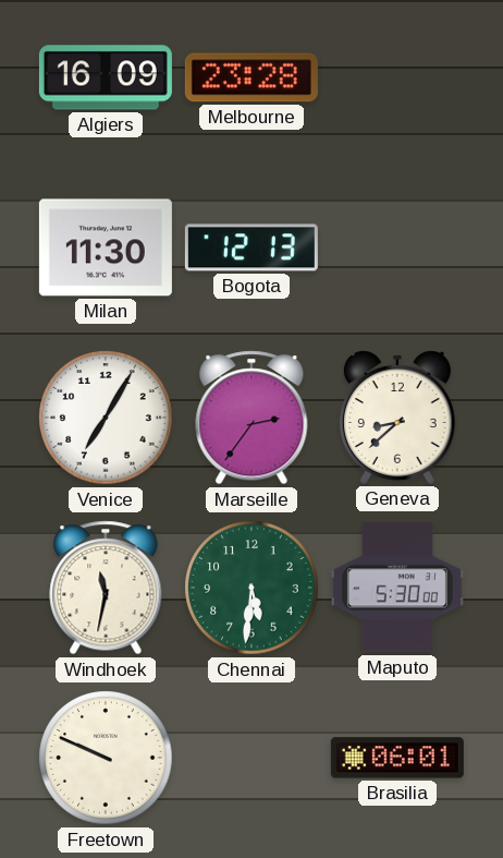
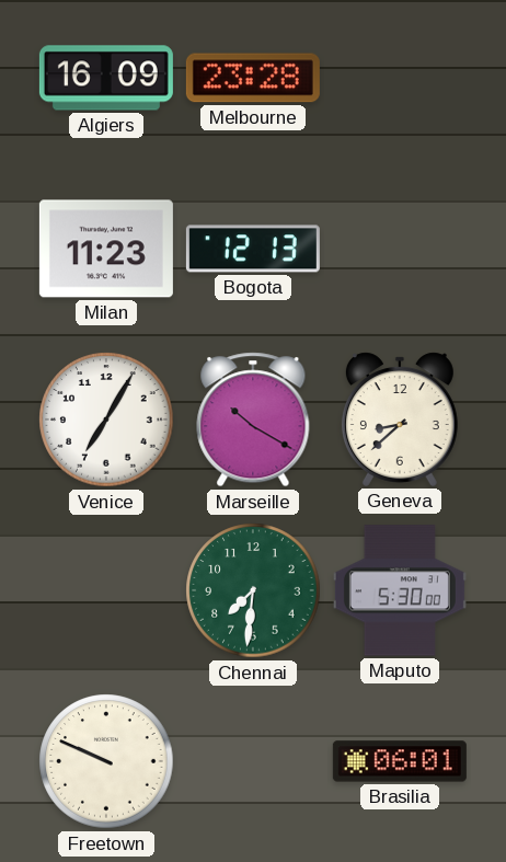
Milan: 11:30 -> 11:23 (106, 249)
Marseille: 2:36 -> 10:20 (253, 419)
Windhoek: 11:32 -> none (106, 588)
Chennai: 5:31 -> 7:31 (253, 590)
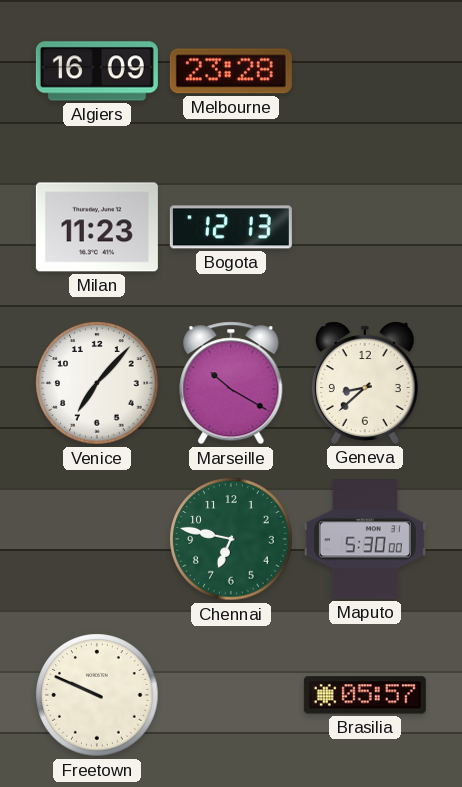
Venice: 7:05 -> 7:07 (97, 383)
Chennai: 7:31 -> 6:47 (231, 539)
Brasilia: 06:01 -> 05:57 (365, 695)
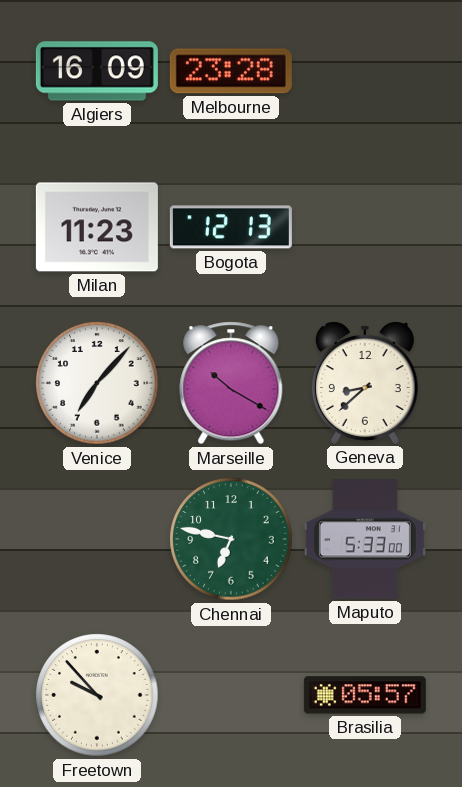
Maputo: 5:30 -> 5:33 (365, 539)
Freetown: 9:49 -> 9:53 (97, 695)
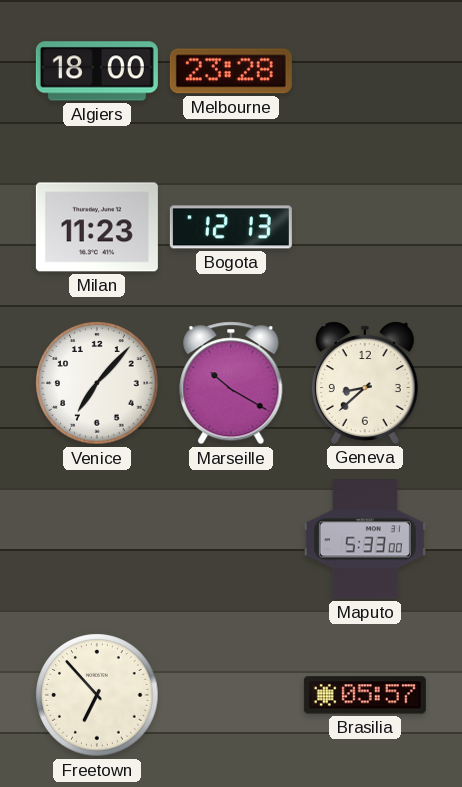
Algiers: 16:09 -> 18:00 (97, 71)
Chennai: 6:47 -> none (231, 539)
Freetown: 9:53 -> 6:53 (97, 695)
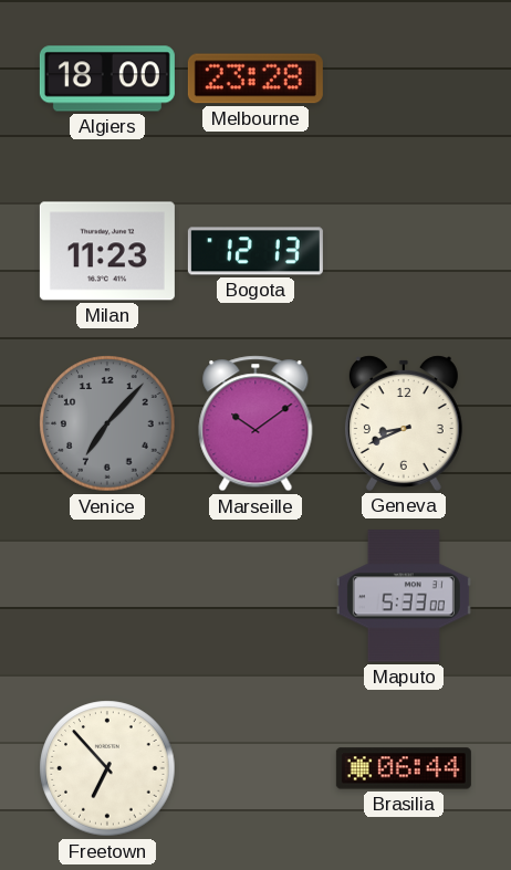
Venice dial: white -> grey (107, 423)
Marseille: 10:20 -> 10:09 (255, 423)
Geneva: 8:38 -> 8:41 (404, 423)
Brasilia: 05:57 -> 06:44 (404, 768)
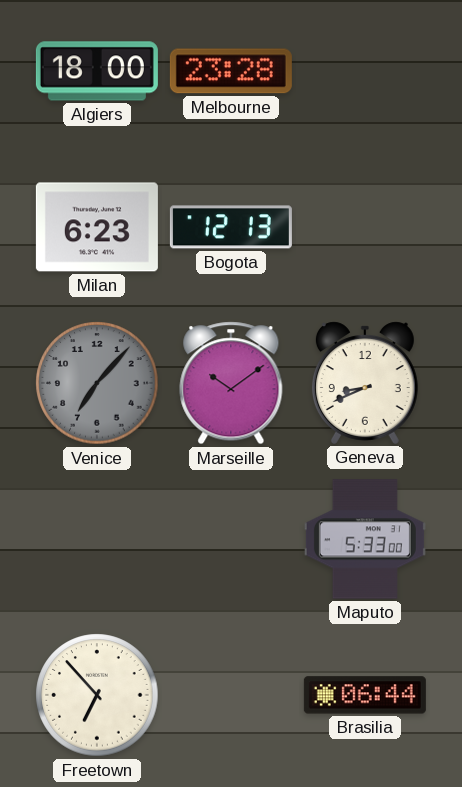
Milan: 11:23 -> 6:23 (97, 227)
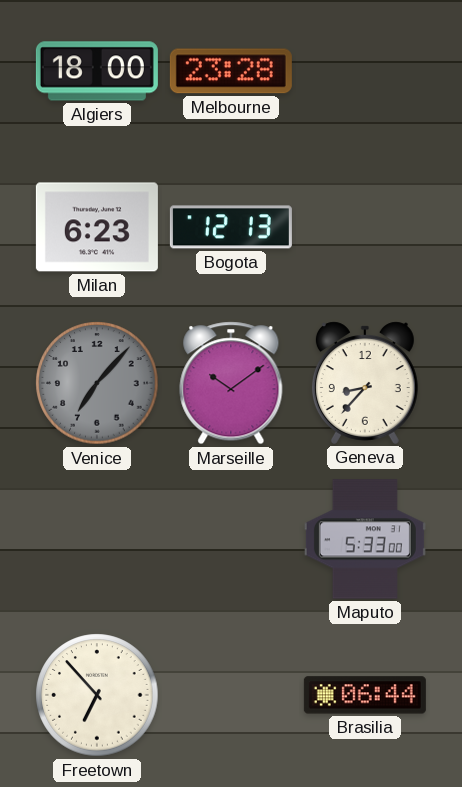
Geneva: 8:41 -> 8:37 (365, 383)
